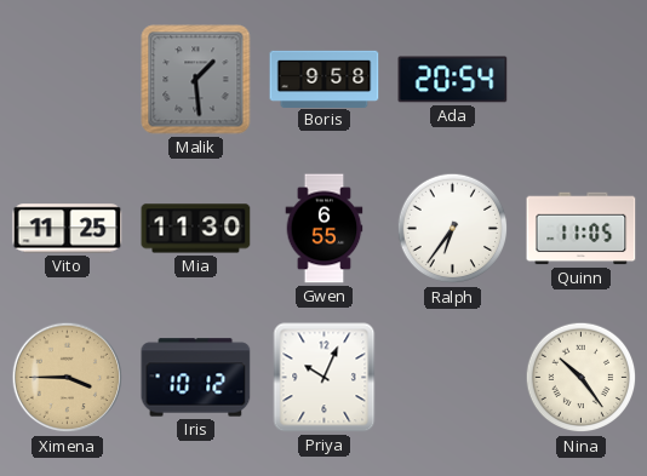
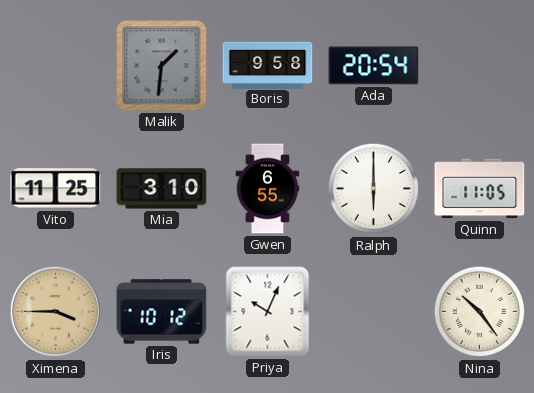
Malik: 1:29 -> 1:31 (162, 66)
Mia: 11:30 -> 3:10 (162, 189)
Ralph: 6:36 -> 6:00 (374, 189)
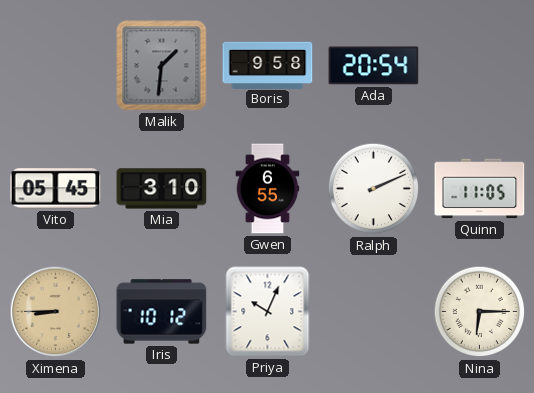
Vito: 11:25 -> 05:45 (56, 189)
Ralph: 6:00 -> 2:11 (374, 189)
Ximena: 3:45 -> 8:45 (56, 312)
Nina: 10:24 -> 6:15 (480, 312)
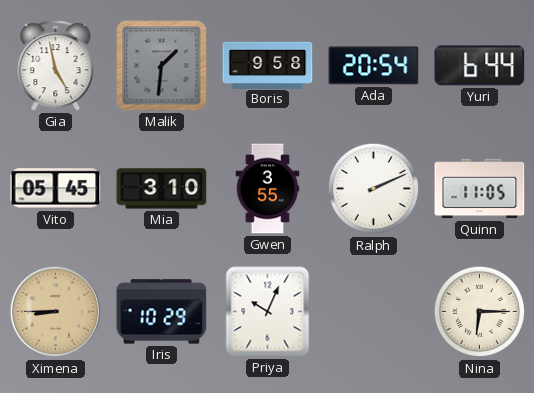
Gia: none -> 4:58 (56, 66)
Yuri: none -> 6:44 (480, 66)
Gwen: 6:55 -> 3:55 (268, 189)
Iris: 10:12 -> 10:29 (162, 312)
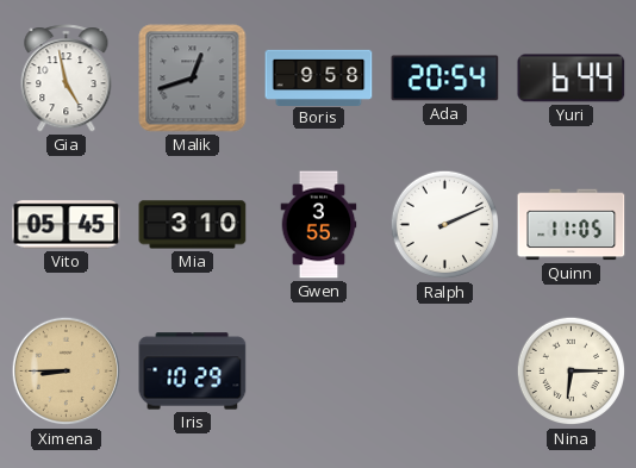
Malik: 1:31 -> 12:42 (193, 79)
Priya: 10:04 -> none (268, 312)
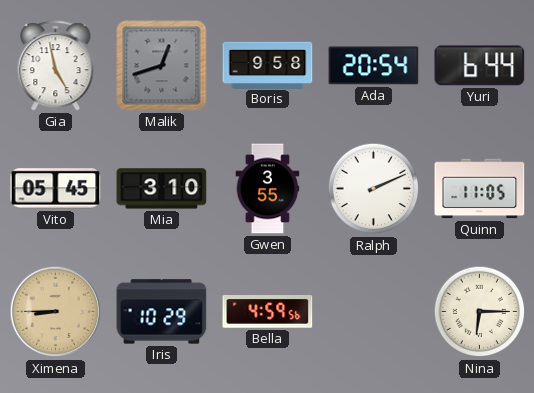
Bella: none -> 4:59 (268, 312)
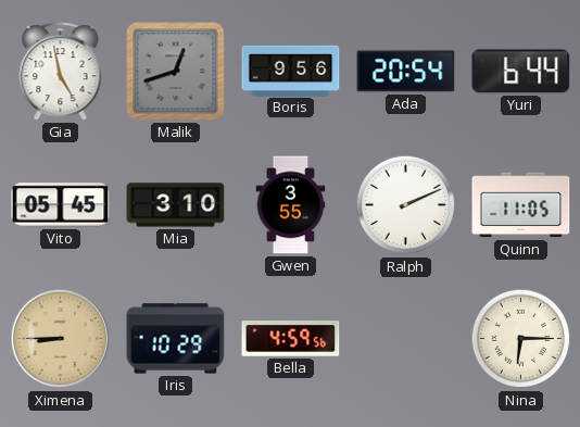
Boris: 9:58 -> 9:56 (291, 71)
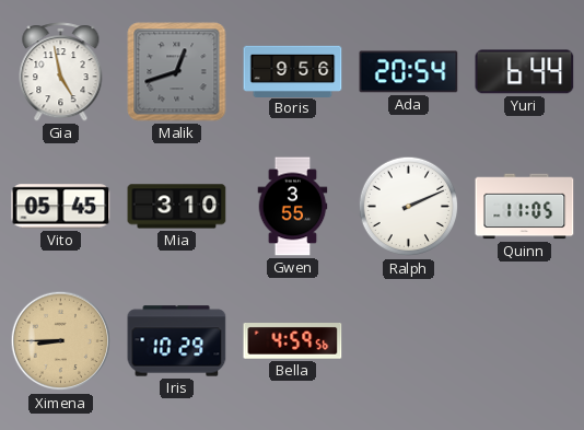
Nina: 6:15 -> none (521, 339)
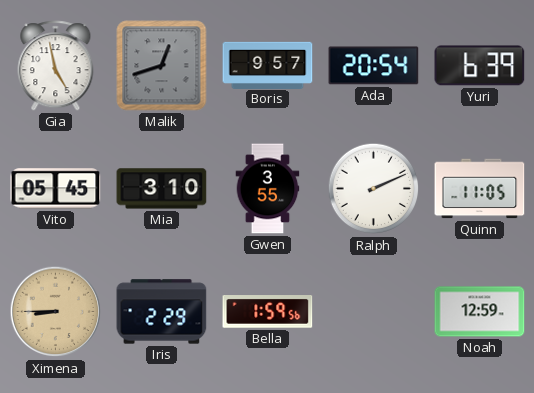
Boris: 9:56 -> 9:57 (268, 65)
Yuri: 6:44 -> 6:39 (480, 66)
Iris: 10:29 -> 2:29 (162, 312)
Bella: 4:59 -> 1:59 (268, 312)
Noah: none -> 12:59 (480, 312)
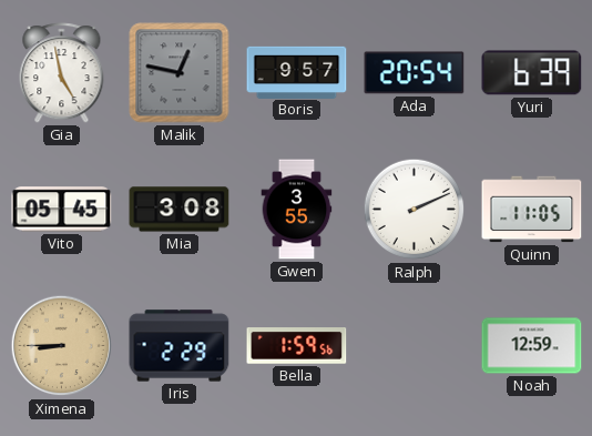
Malik: 12:42 -> 12:47 (180, 73)
Mia: 3:10 -> 3:08 (180, 210)
